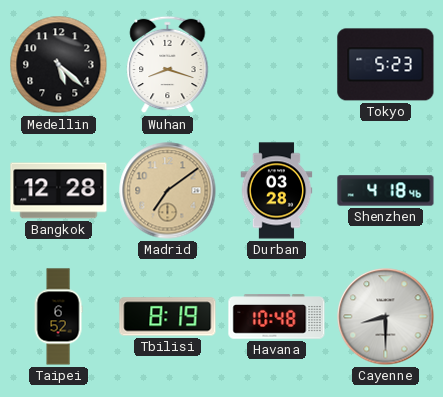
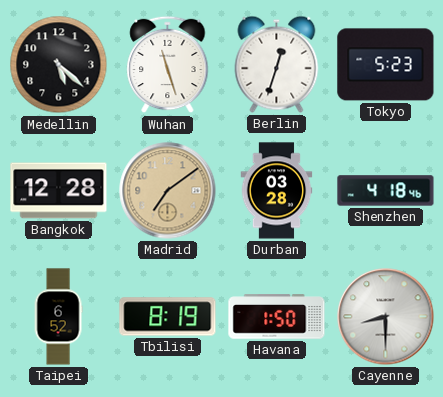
Wuhan: 8:18 -> 11:27 (168, 65)
Berlin: none -> 12:33 (277, 64)
Havana: 10:48 -> 1:50 (277, 317)
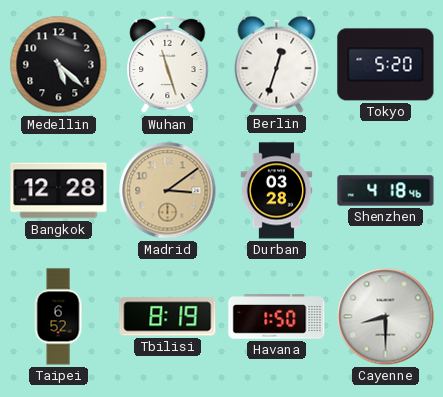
Tokyo: 5:23 -> 5:20 (386, 65)
Madrid: 7:09 -> 3:09 (168, 191)
